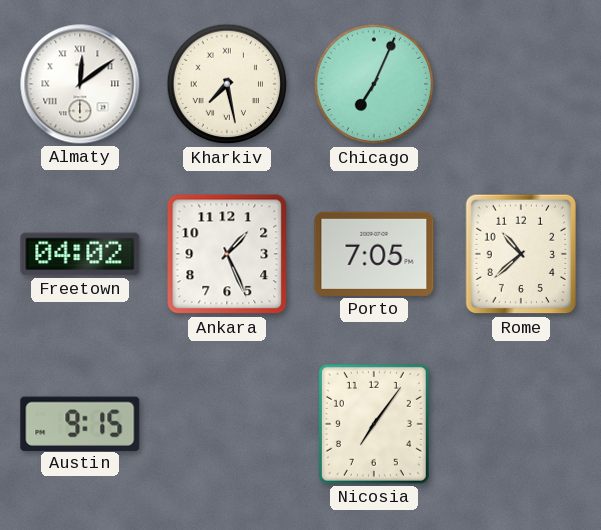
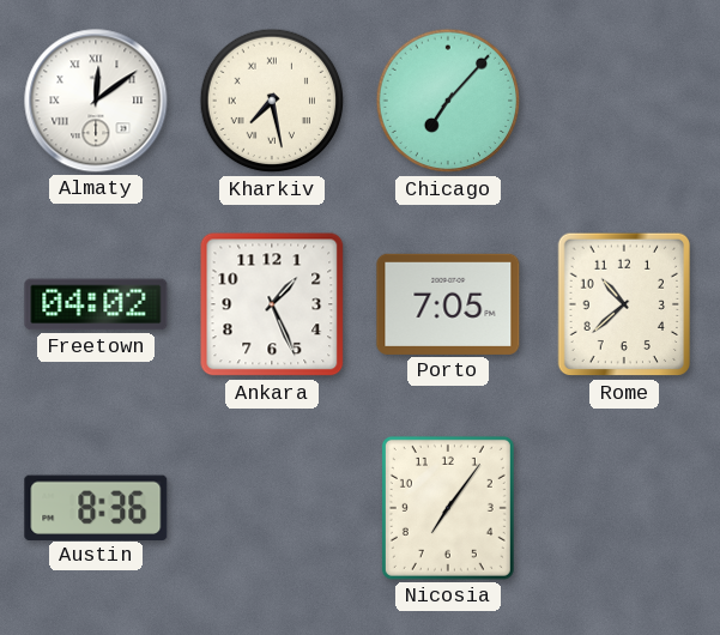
Chicago: 7:04 -> 7:07 (448, 101)
Austin: 9:15 -> 8:36 (96, 507)
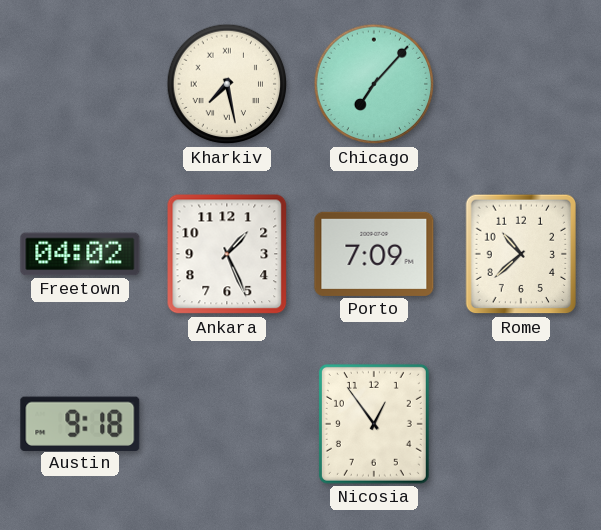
Almaty: 12:09 -> none (96, 101)
Porto: 7:05 -> 7:09 (374, 254)
Austin: 8:36 -> 9:18 (80, 423)
Nicosia: 7:06 -> 12:54 (374, 424)
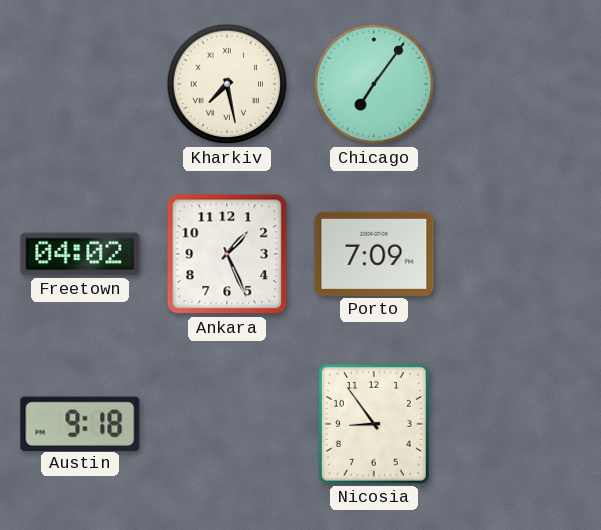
Chicago: 7:07 -> 7:06 (374, 84)
Rome: 10:38 -> none (520, 254)
Nicosia: 12:54 -> 8:54 (374, 424)
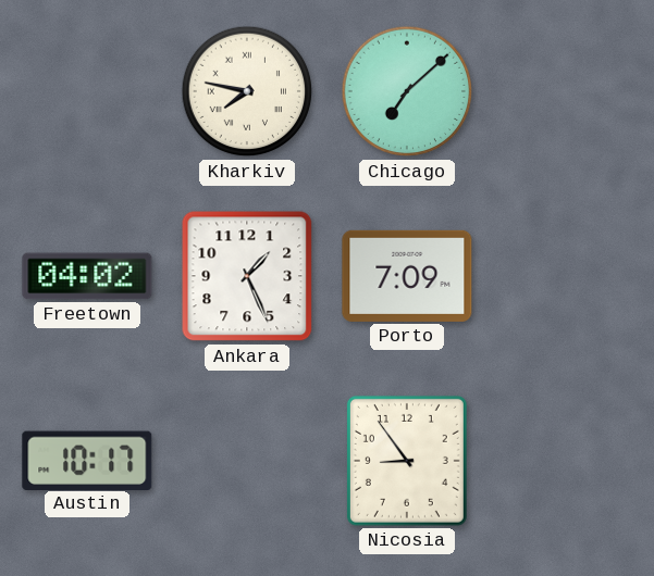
Kharkiv: 7:28 -> 7:47 (247, 91)
Chicago: 7:06 -> 7:08 (407, 91)
Austin: 9:18 -> 10:17 (87, 460)
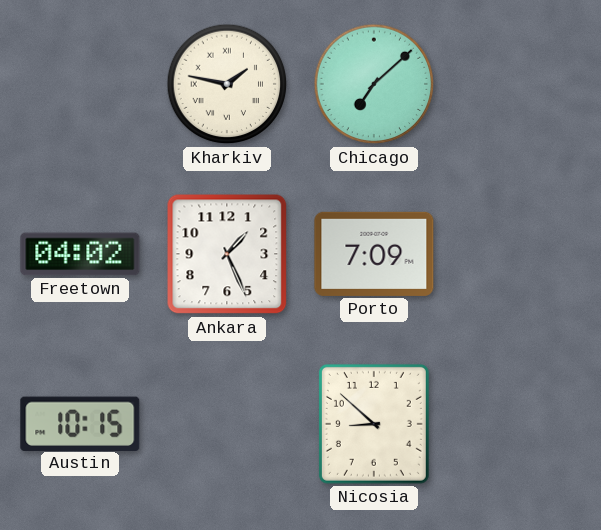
Kharkiv: 7:47 -> 1:47 (227, 84)
Austin: 10:17 -> 10:15 (80, 423)
Nicosia: 8:54 -> 8:52 (374, 424)
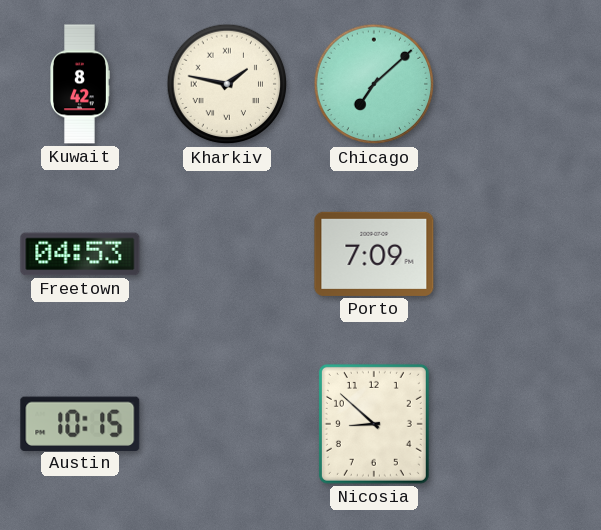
Kuwait: none -> 8:42 (80, 84)
Freetown: 04:02 -> 04:53 (80, 254)
Ankara: 1:26 -> none (227, 254)
